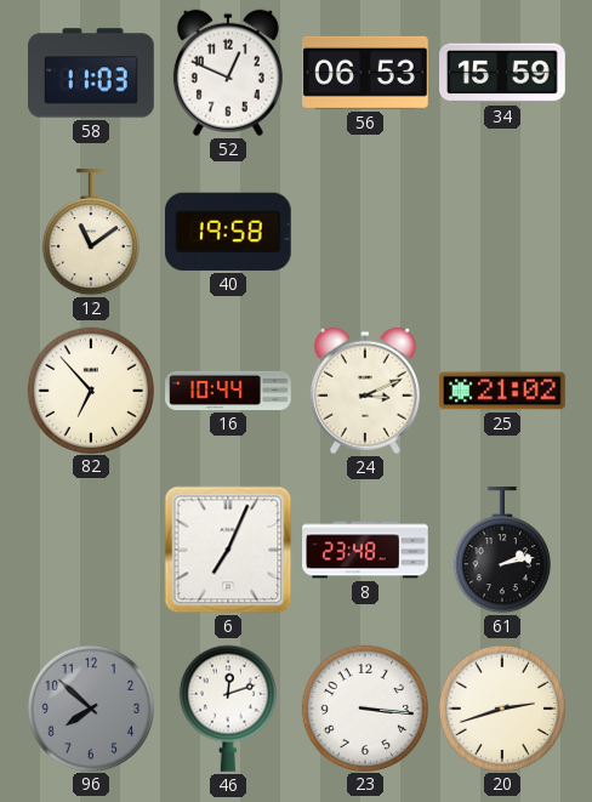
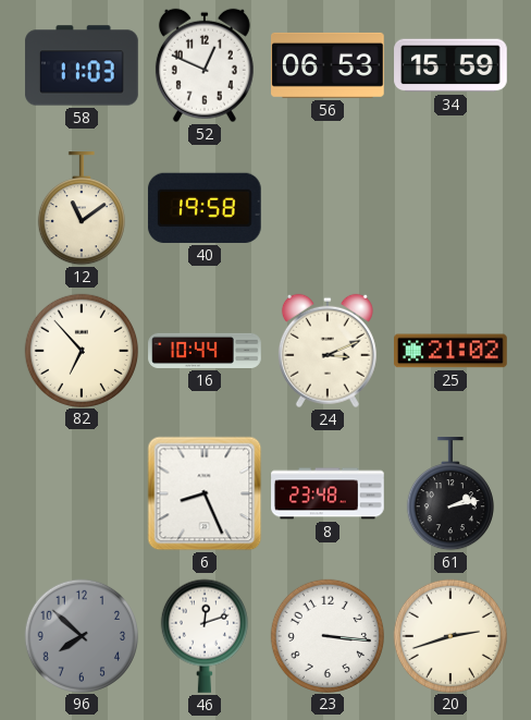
6: 7:04 -> 8:26 (205, 493)
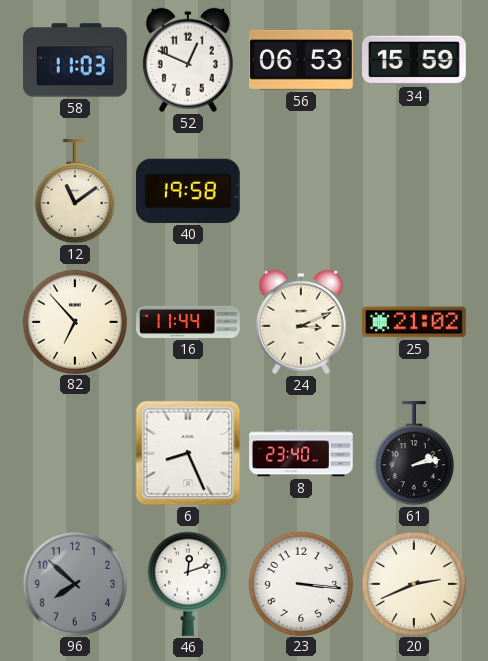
16: 10:44 -> 11:44 (188, 322)
8: 23:48 -> 23:40 (301, 453)
20: 2:42 -> 2:41 (413, 583)
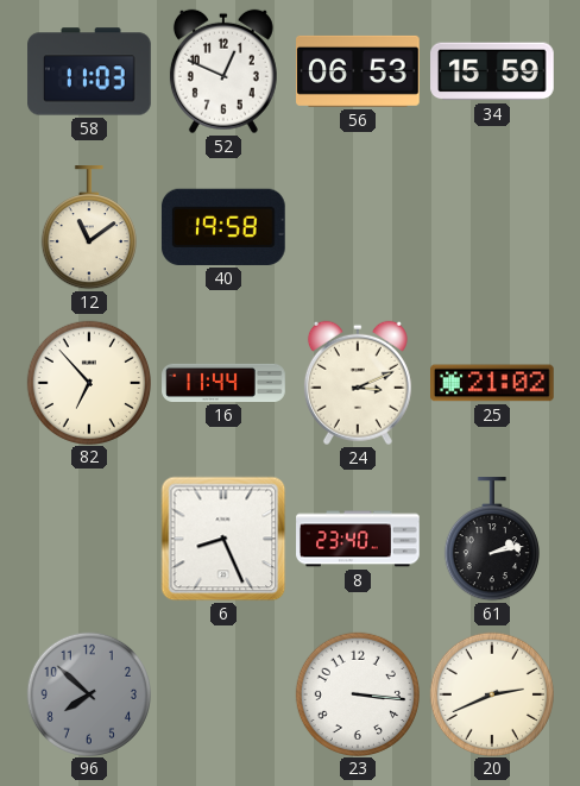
46: 12:12 -> none (188, 584)
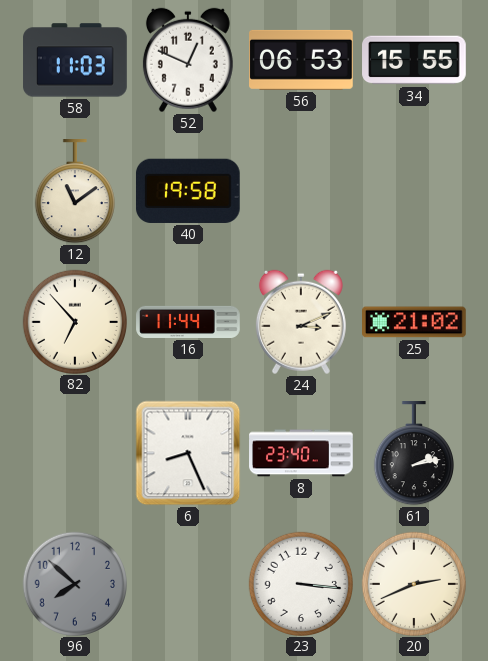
34: 15:59 -> 15:55 (414, 60)
